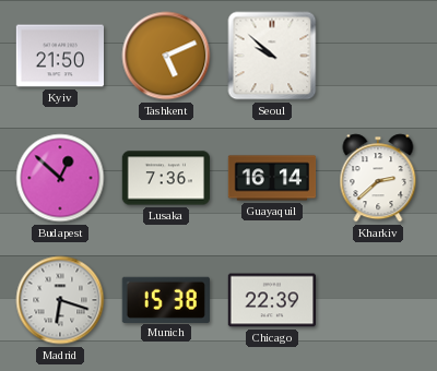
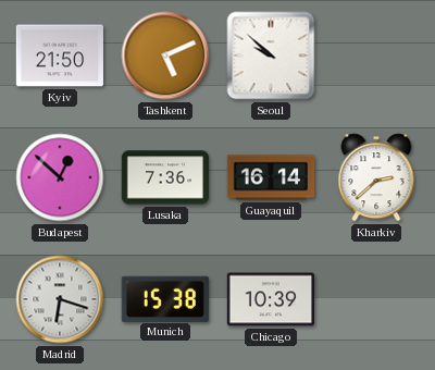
Chicago: 22:39 -> 10:39 (270, 299)
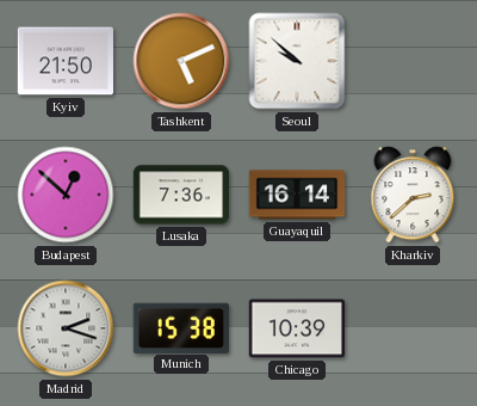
Madrid: 6:18 -> 2:18 (66, 328)
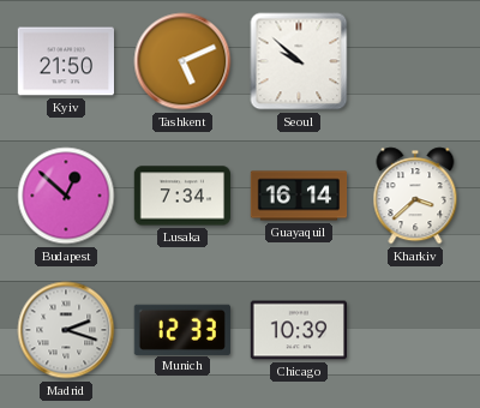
Lusaka: 7:36 -> 7:34 (181, 196)
Kharkiv: 2:38 -> 3:38 (415, 196)
Munich: 15:38 -> 12:33 (182, 329)
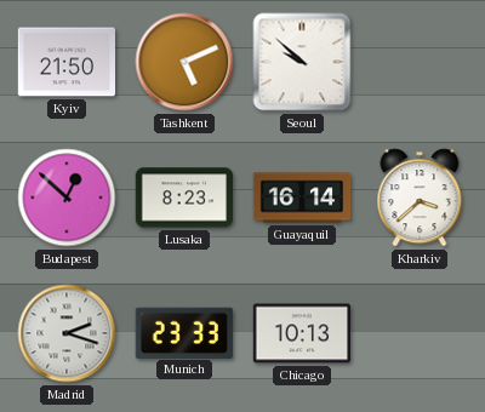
Lusaka: 7:34 -> 8:23 (183, 198)
Munich: 12:33 -> 23:33 (184, 332)
Chicago: 10:39 -> 10:13 (301, 333)
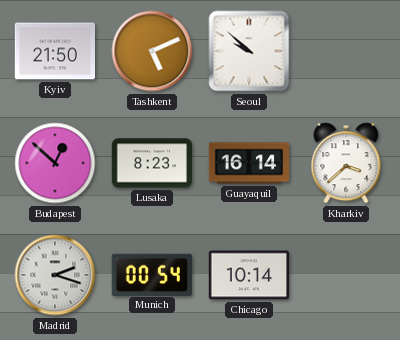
Munich: 23:33 -> 00:54 (152, 274)
Chicago: 10:13 -> 10:14 (248, 275)
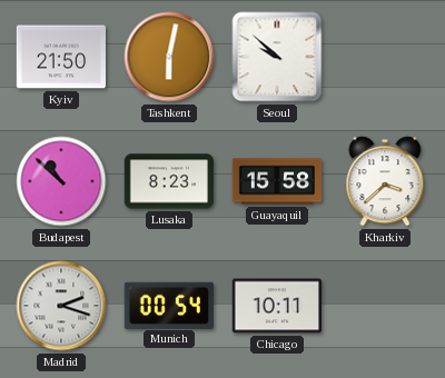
Tashkent: 5:11 -> 6:02 (169, 57)
Budapest: 12:52 -> 10:52 (61, 181)
Guayaquil: 16:14 -> 15:58 (277, 181)
Chicago: 10:14 -> 10:11 (276, 306)
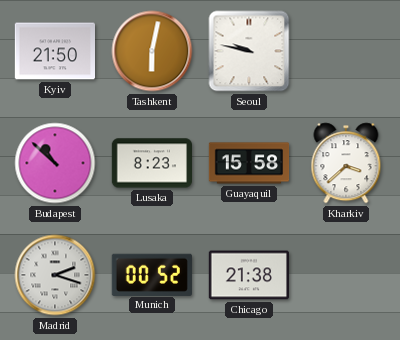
Seoul: 9:52 -> 9:47 (249, 51)
Munich: 00:54 -> 00:52 (152, 274)
Chicago: 10:11 -> 21:38 (248, 275)
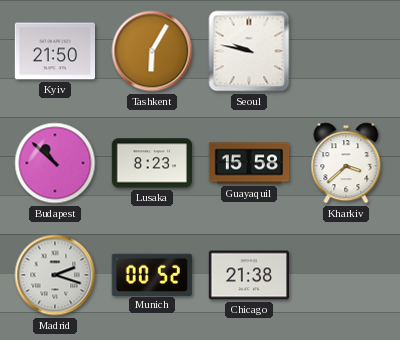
Tashkent: 6:02 -> 6:05 (152, 51)
